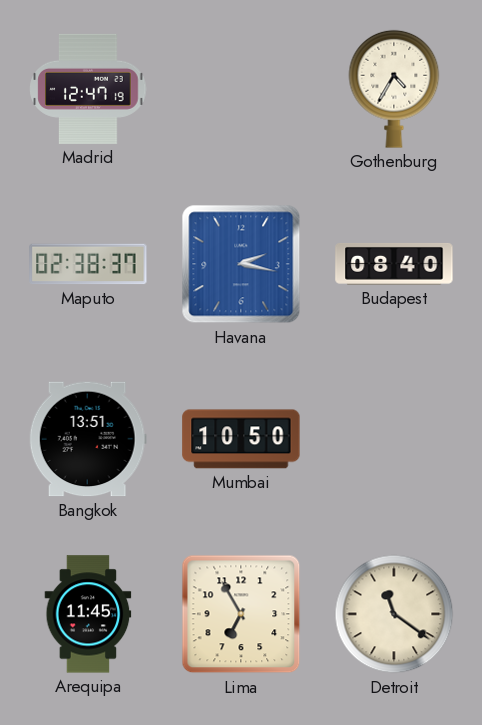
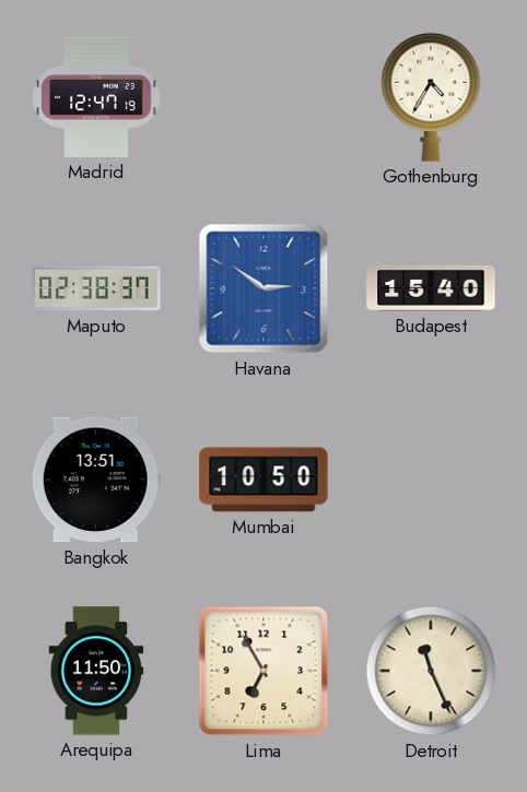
Havana: 2:17 -> 2:51 (263, 288)
Budapest: 08:40 -> 15:40 (431, 288)
Arequipa: 11:45 -> 11:50 (96, 671)
Detroit: 11:21 -> 11:26 (431, 671)
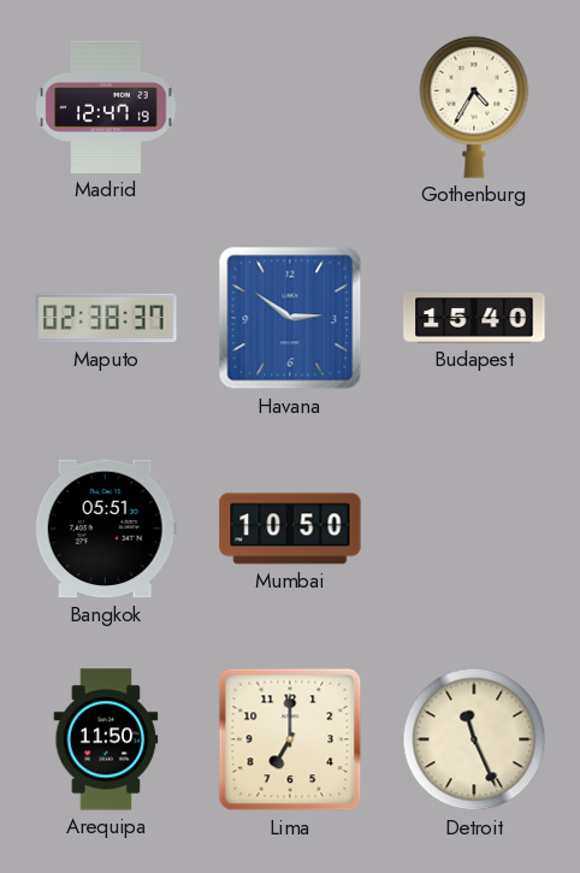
Bangkok: 13:51 -> 05:51 (106, 529)
Lima: 6:55 -> 7:00 (290, 739)
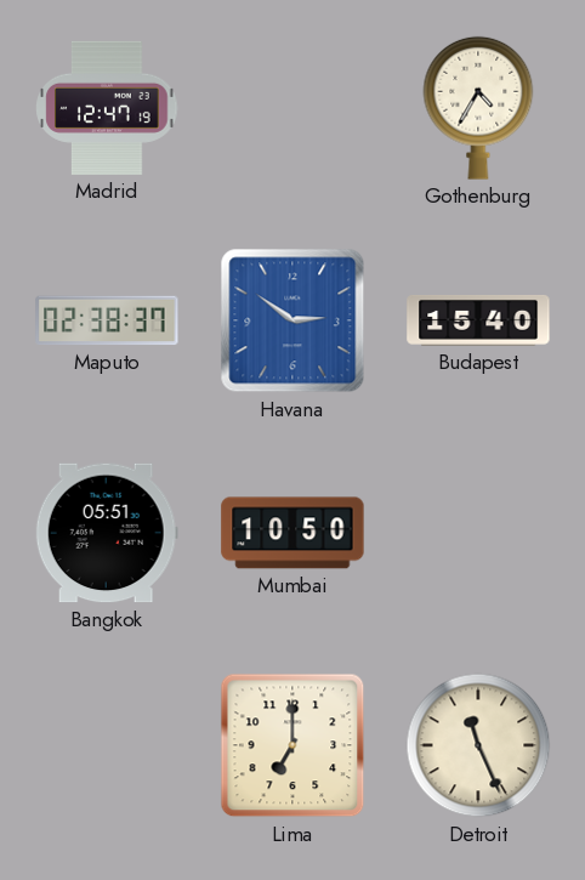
Arequipa: 11:50 -> none (106, 739)
